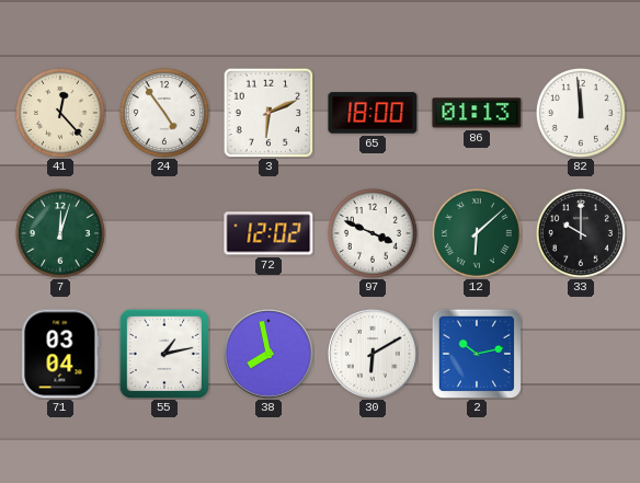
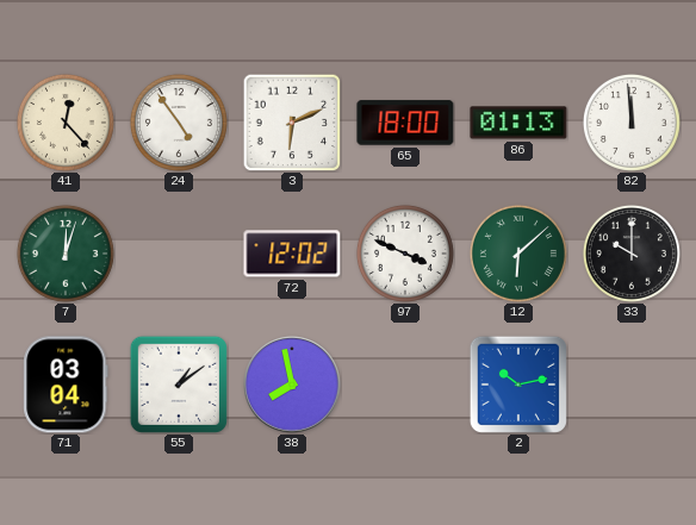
55: 1:13 -> 1:09 (179, 385)
30: 6:10 -> none (373, 354)
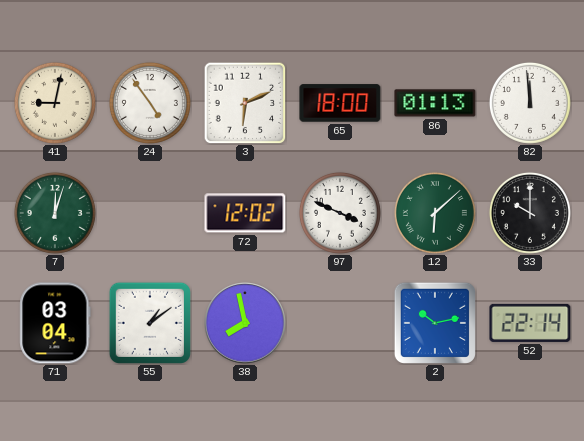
41: 12:23 -> 9:02 (55, 103)
52: none -> 22:14 (530, 323)
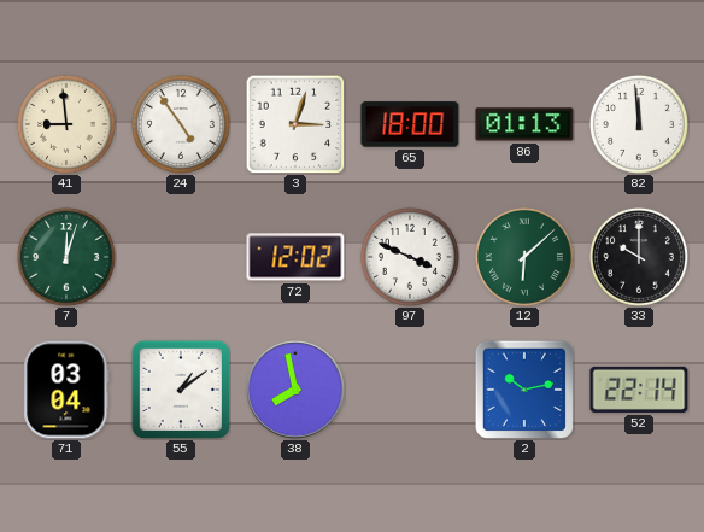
41: 9:02 -> 8:59 (66, 124)
3: 6:11 -> 3:03 (295, 124)
